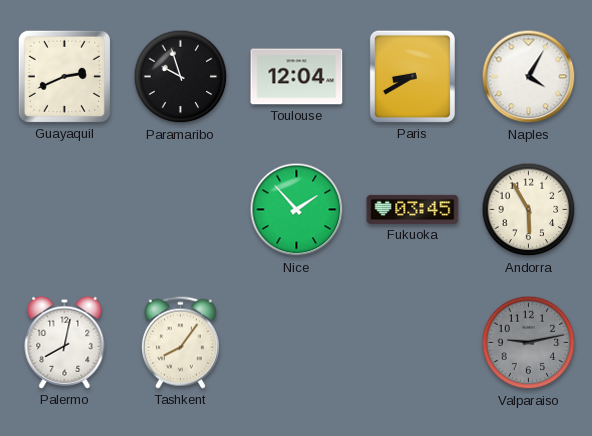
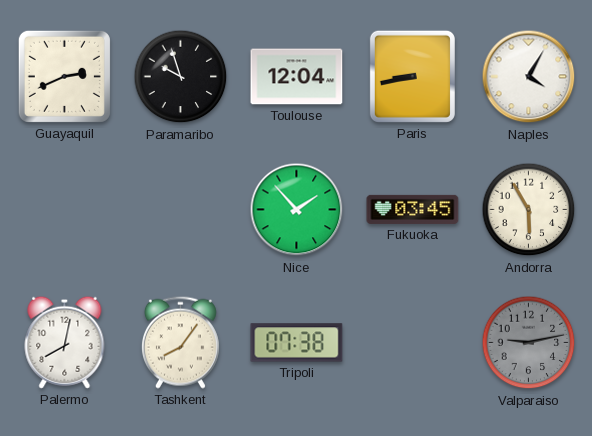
Paris: 8:40 -> 8:43 (412, 76)
Tripoli: none -> 07:38 (297, 343)
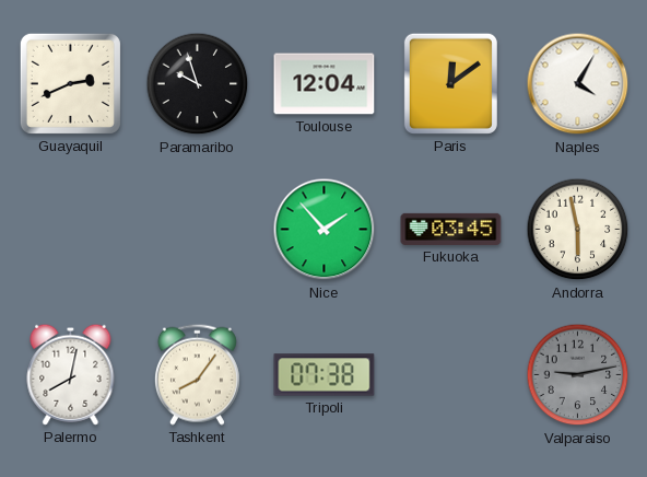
Paris: 8:43 -> 12:09 (450, 83)
Andorra: 5:55 -> 5:58 (578, 230)
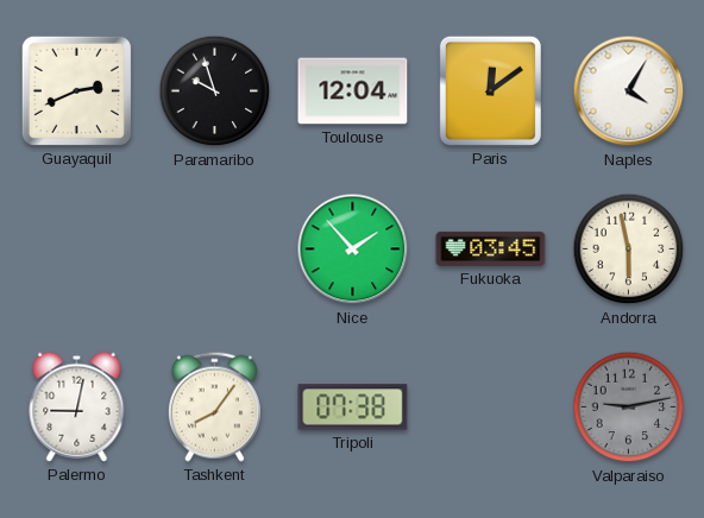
Palermo: 8:02 -> 9:02 (77, 406)
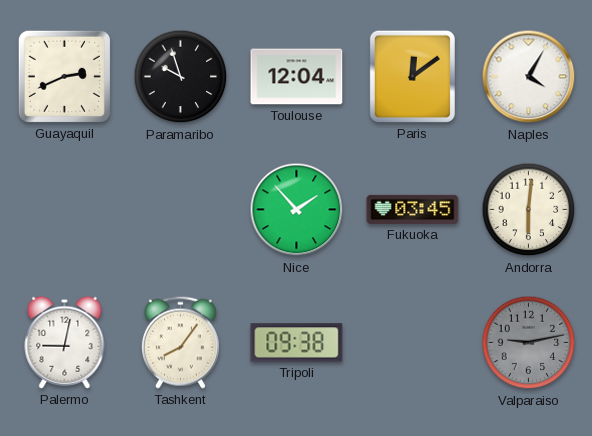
Andorra: 5:58 -> 6:01 (529, 210)
Tripoli: 07:38 -> 09:38 (297, 343)
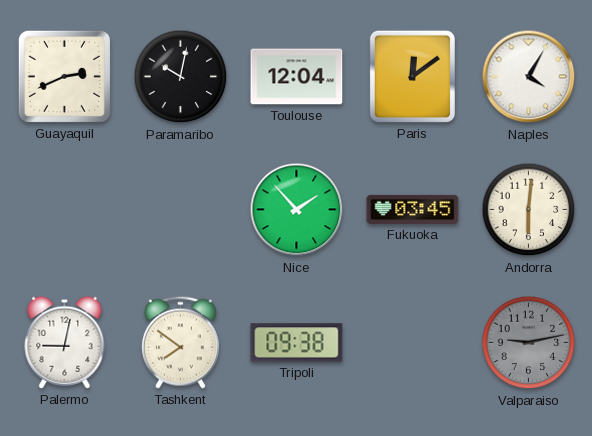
Paramaribo: 9:57 -> 10:02 (181, 77)
Tashkent: 8:06 -> 7:51 (180, 342)
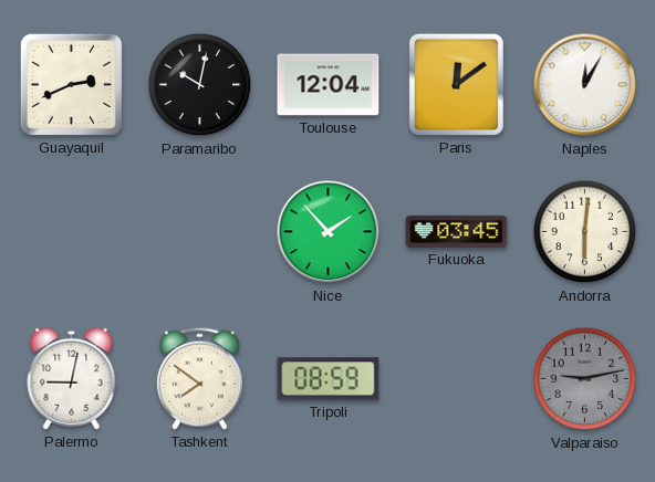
Naples: 4:05 -> 12:05 (585, 85)
Tripoli: 09:38 -> 08:59 (329, 379)
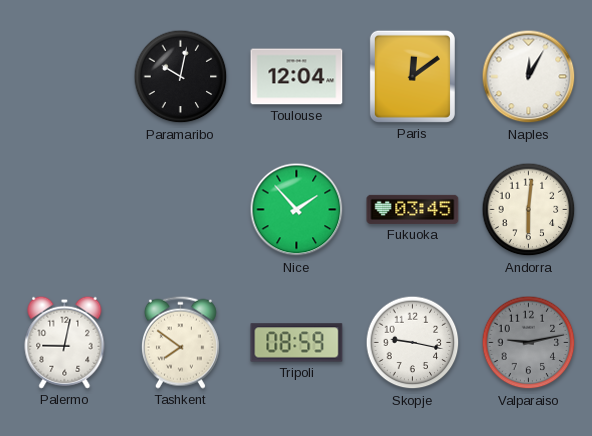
Guayaquil: 2:41 -> none (71, 84)
Skopje: none -> 9:17 (413, 343)
